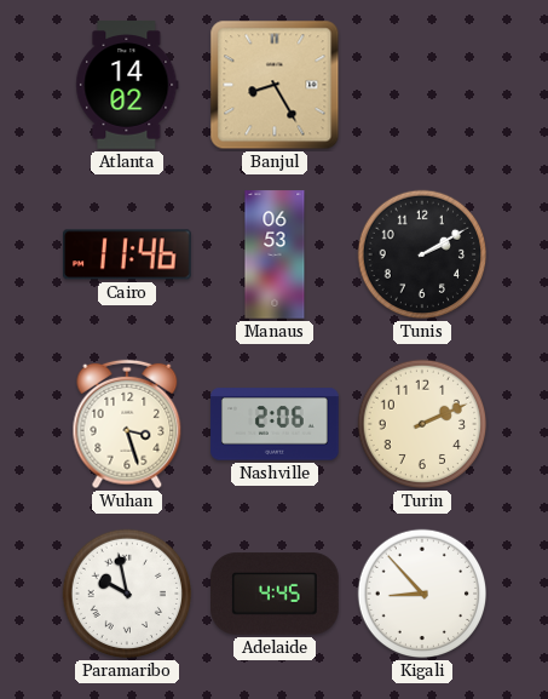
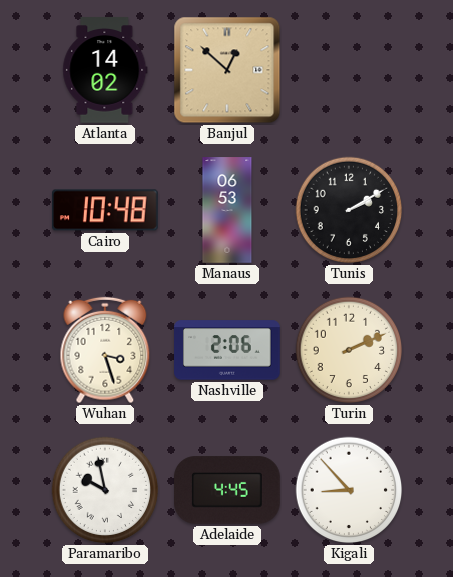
Banjul: 8:25 -> 12:52 (227, 70)
Cairo: 11:46 -> 10:48 (106, 210)
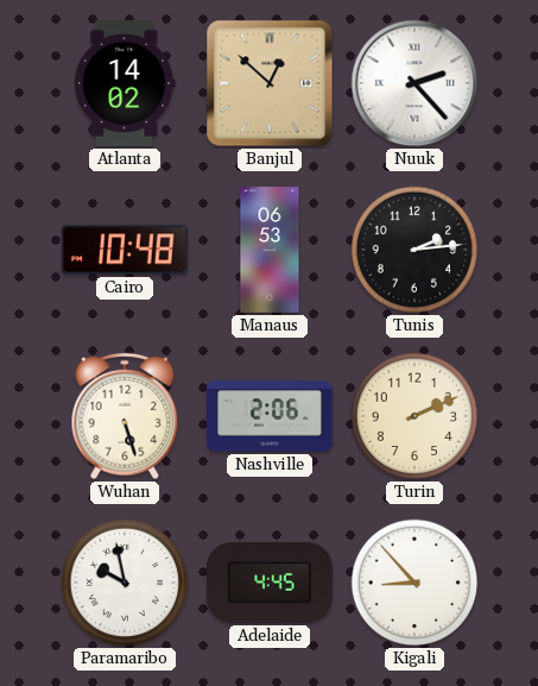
Nuuk: none -> 2:23 (414, 83)
Tunis: 2:10 -> 2:14 (414, 250)
Wuhan: 3:27 -> 5:27 (125, 416)
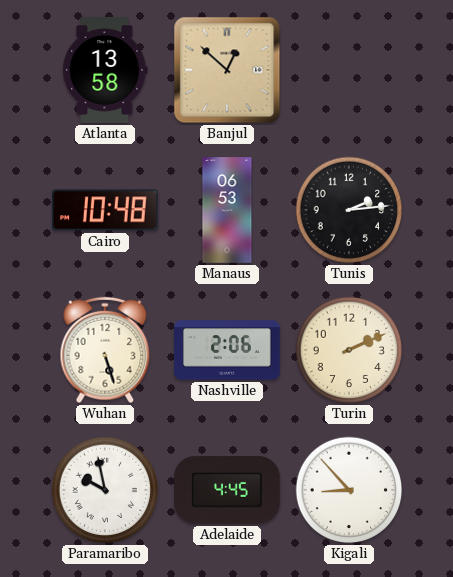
Atlanta: 14:02 -> 13:58 (105, 70)
Nuuk: 2:23 -> none (414, 83)
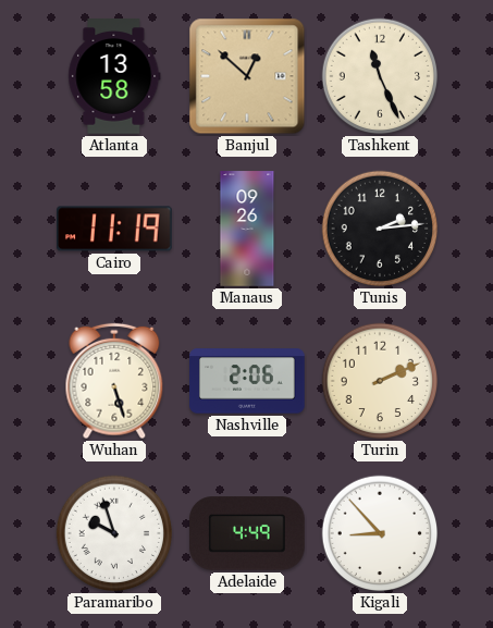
Tashkent: none -> 11:26 (380, 76)
Cairo: 10:48 -> 11:19 (115, 229)
Manaus: 06:53 -> 09:26 (247, 229)
Paramaribo: 9:58 -> 9:57 (114, 533)
Adelaide: 4:45 -> 4:49 (248, 533)
